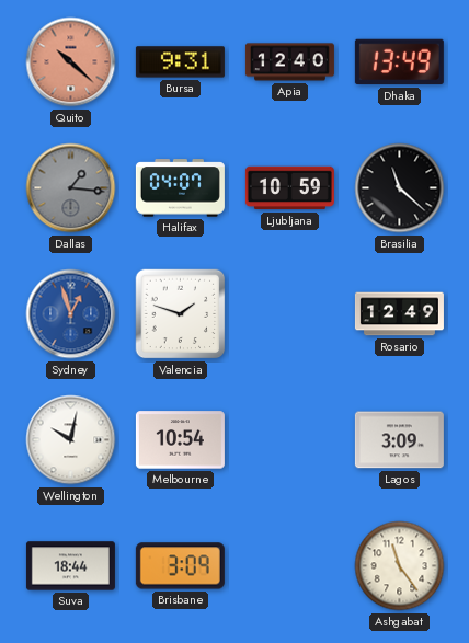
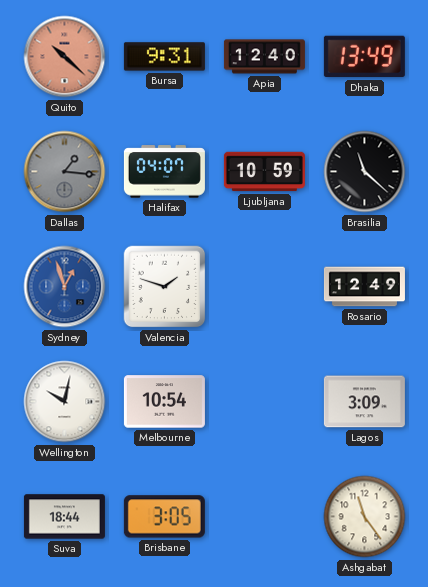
Brisbane: 3:09 -> 3:05 (164, 517)
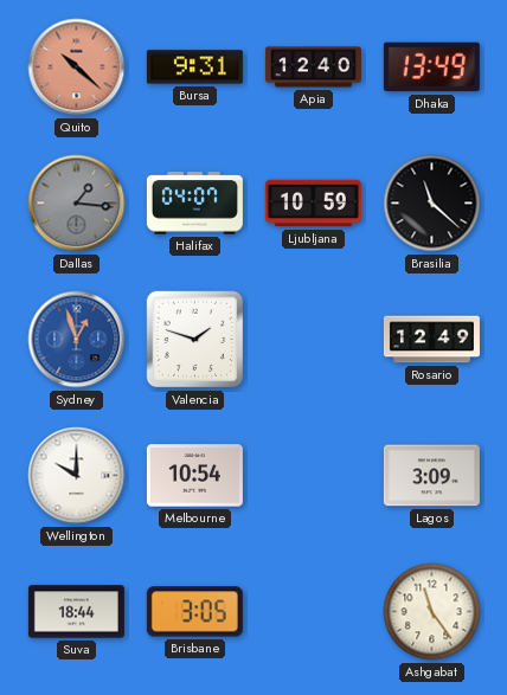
Wellington: 10:02 -> 10:00 (77, 476)
